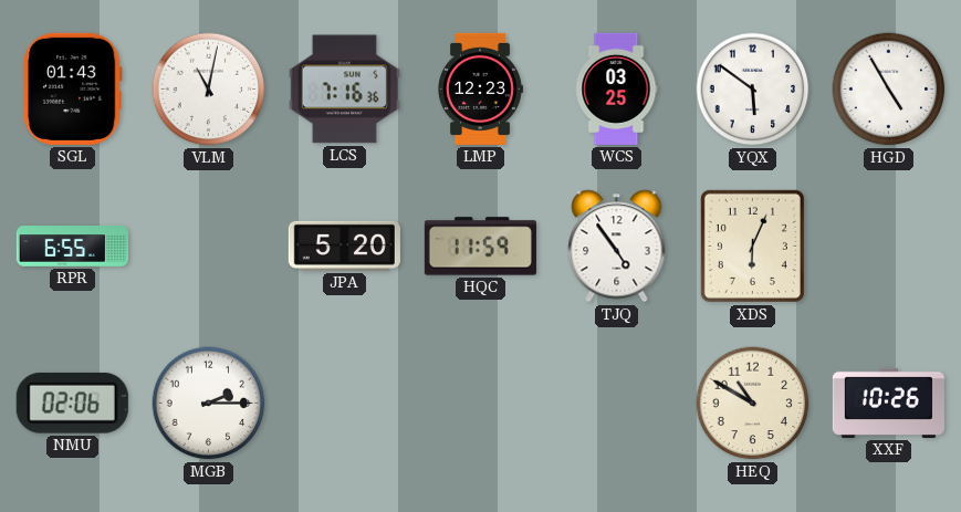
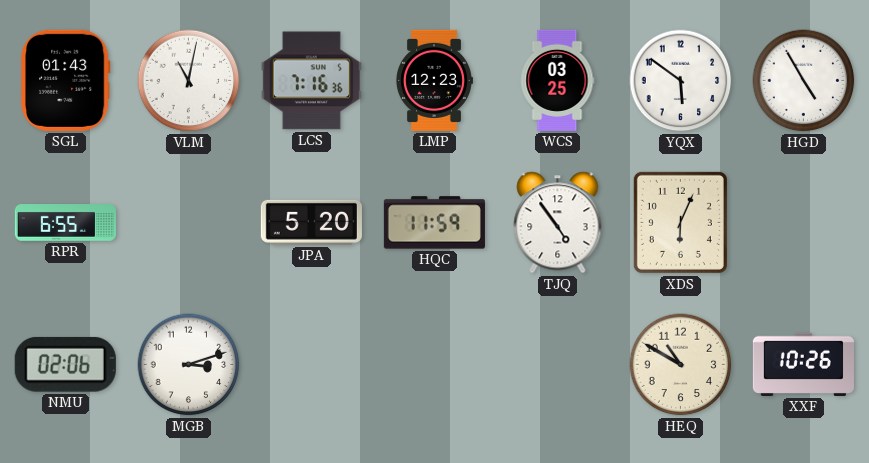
MGB: 2:15 -> 3:12 (189, 365)
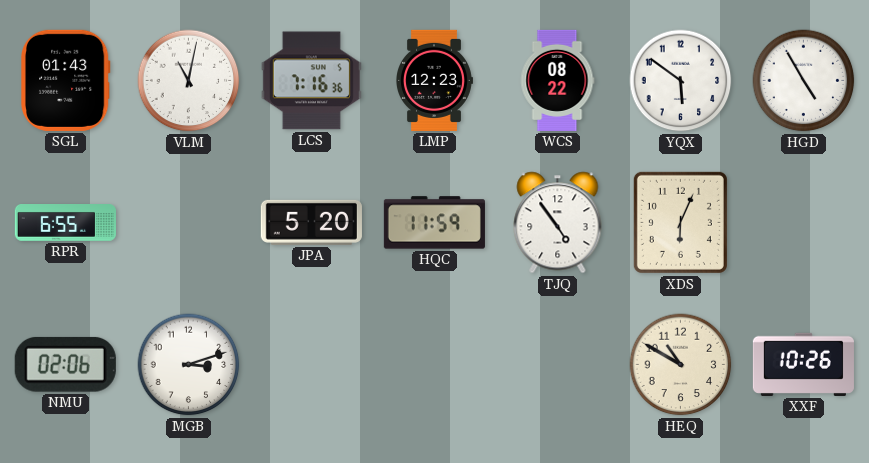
WCS: 03:25 -> 08:22 (558, 80)
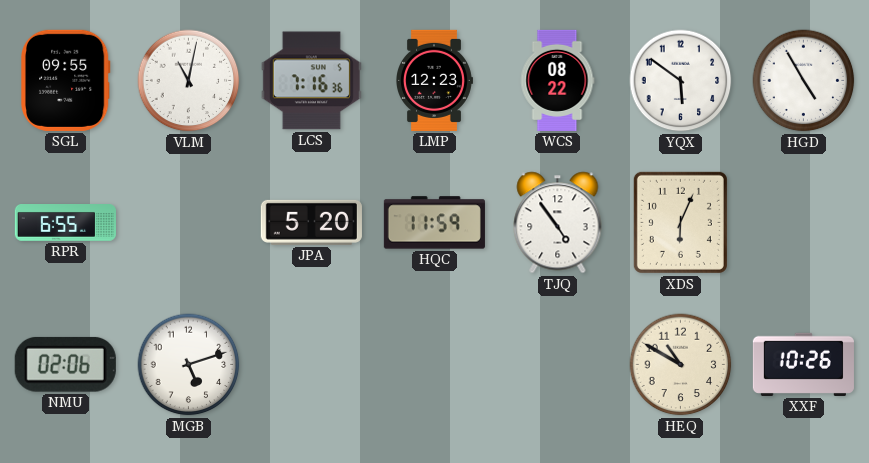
SGL: 01:43 -> 09:55 (66, 80)
MGB: 3:12 -> 5:12 (189, 365)
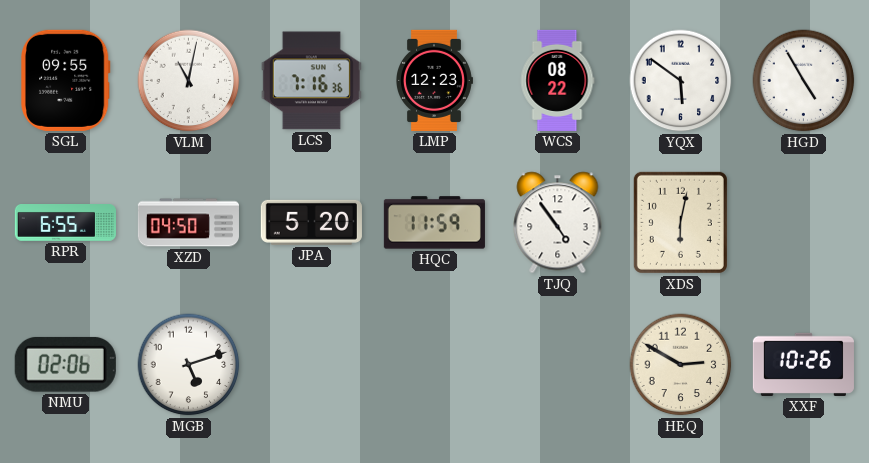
XZD: none -> 04:50 (188, 223)
XDS: 6:04 -> 6:02 (680, 222)
HEQ: 10:50 -> 2:50 (681, 365)
